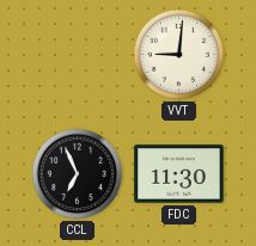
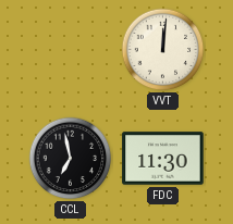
VVT: 9:01 -> 12:01 (163, 50)
CCL: 6:56 -> 6:58 (71, 159)
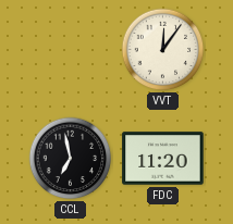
VVT: 12:01 -> 12:06 (163, 50)
FDC: 11:30 -> 11:20 (163, 159)
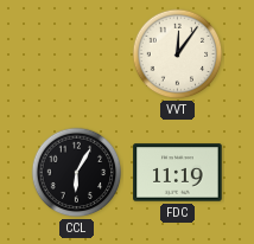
CCL: 6:58 -> 6:05 (77, 173)
FDC: 11:20 -> 11:19 (178, 173)
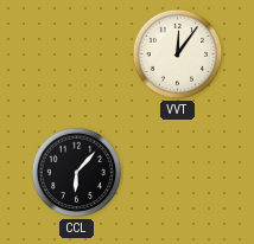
CCL: 6:05 -> 6:07 (77, 173)
FDC: 11:19 -> none (178, 173)
